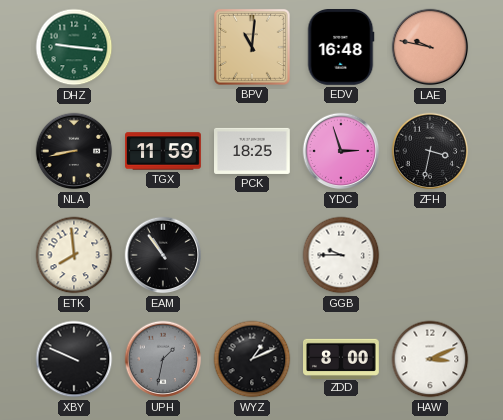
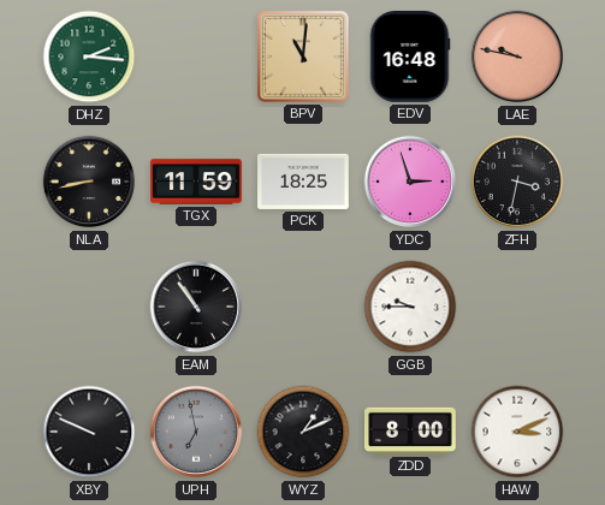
DHZ: 9:16 -> 2:16 (89, 57)
ETK: 7:59 -> none (74, 255)
UPH: 1:32 -> 6:58 (196, 432)
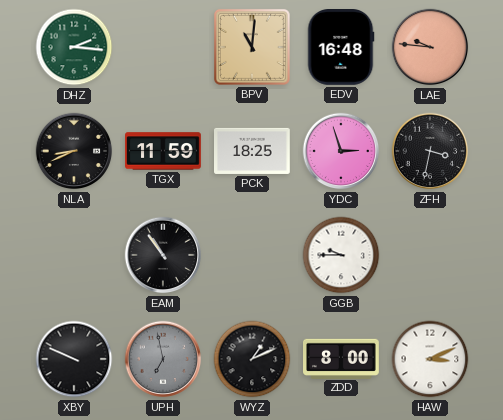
LAE: 9:47 -> 9:46 (430, 47)
NLA: 8:43 -> 8:41 (74, 151)
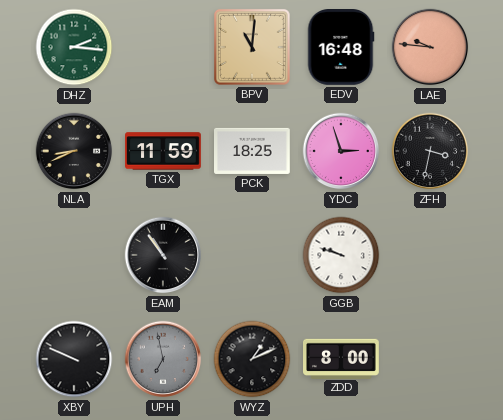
GGB: 9:45 -> 9:48 (341, 255)
HAW: 3:11 -> none (430, 359)
